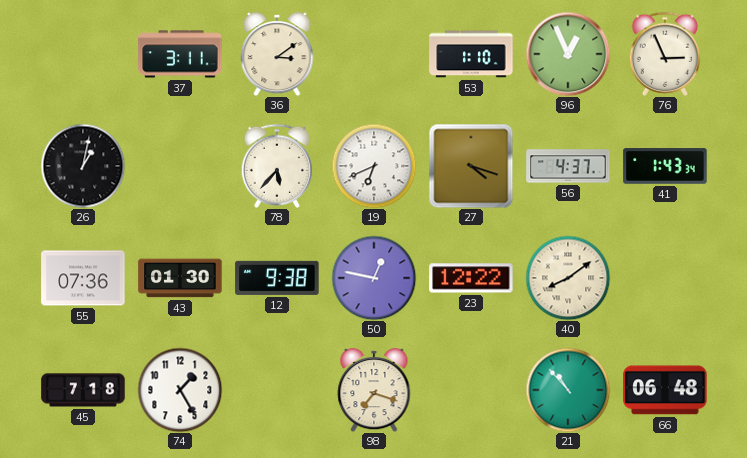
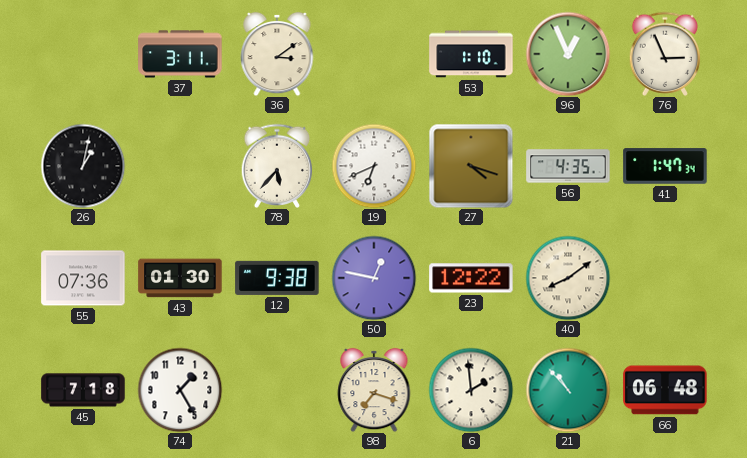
56: 4:37 -> 4:35 (568, 166)
41: 1:43 -> 1:47 (665, 166)
6: none -> 1:59 (471, 390)
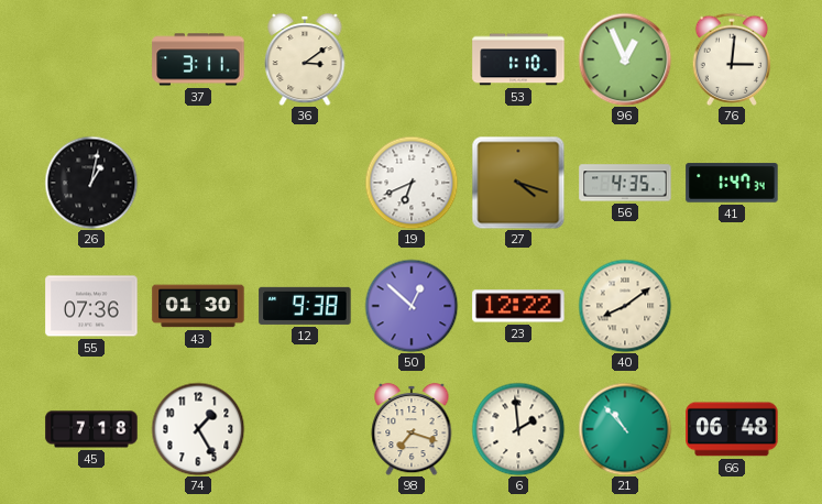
76: 2:56 -> 3:01 (732, 58)
78: 5:37 -> none (277, 165)
50: 12:47 -> 12:52 (412, 306)
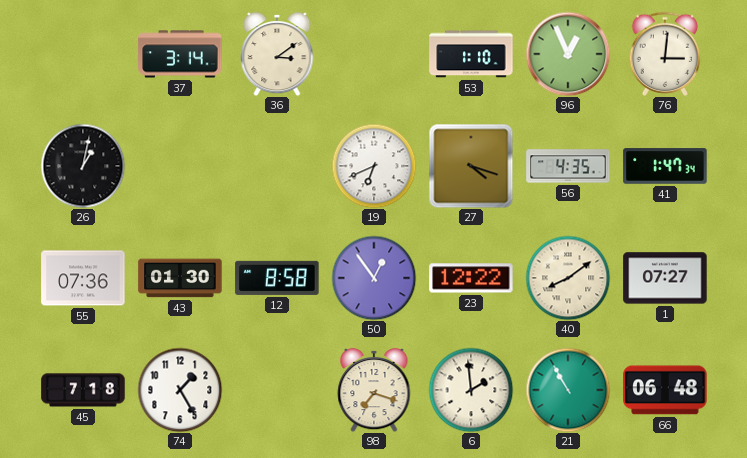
37: 3:11 -> 3:14 (180, 54)
12: 9:38 -> 8:58 (277, 278)
50: 12:52 -> 12:54 (374, 278)
1: none -> 07:27 (665, 278)
21: 10:53 -> 10:55 (568, 390)
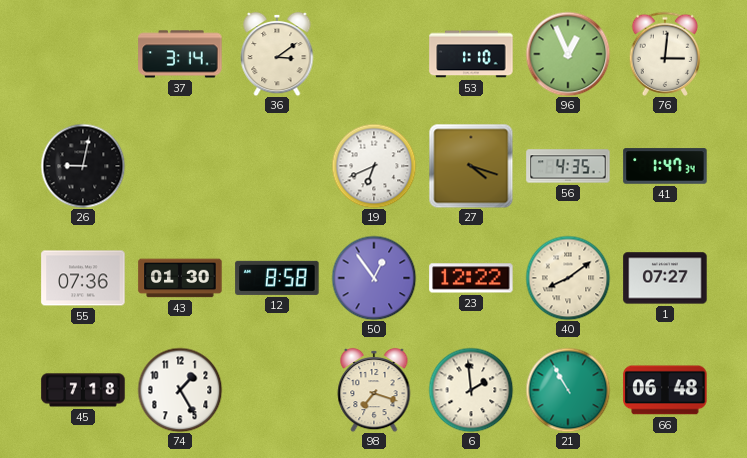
26: 1:02 -> 9:02 (83, 166)
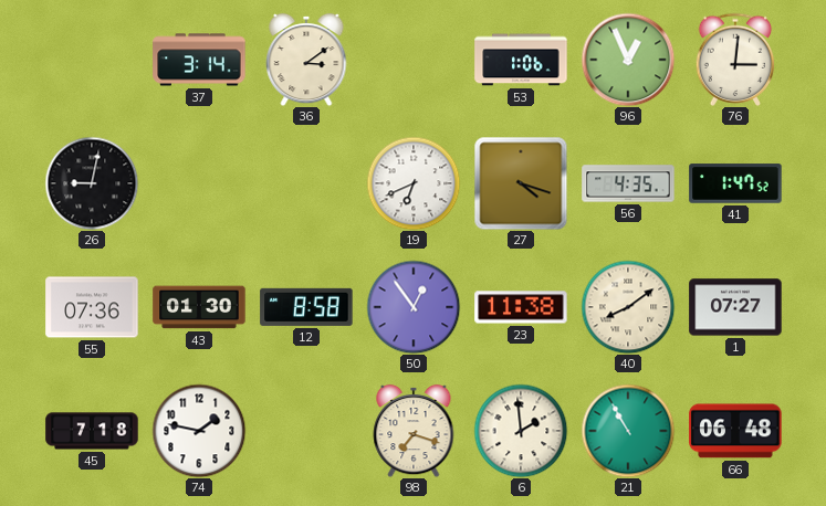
53: 1:10 -> 1:06 (521, 60)
41: 1:47:34 -> 1:47:52 (735, 183)
23: 12:22 -> 11:38 (521, 307)
74: 1:25 -> 1:47 (199, 431)
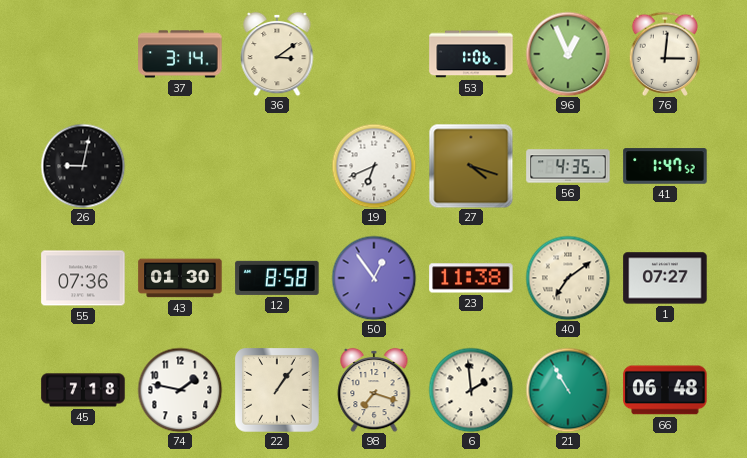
40: 8:09 -> 7:09 (568, 278)
22: none -> 1:06 (278, 391)
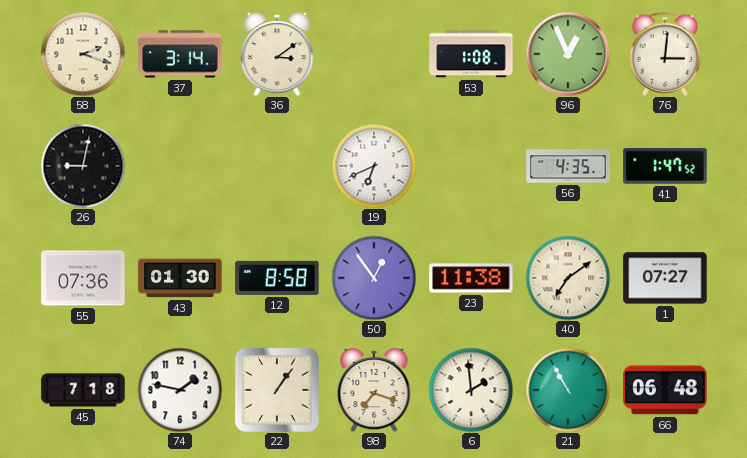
58: none -> 2:18 (83, 54)
53: 1:06 -> 1:08 (471, 54)
27: 4:18 -> none (471, 166)
